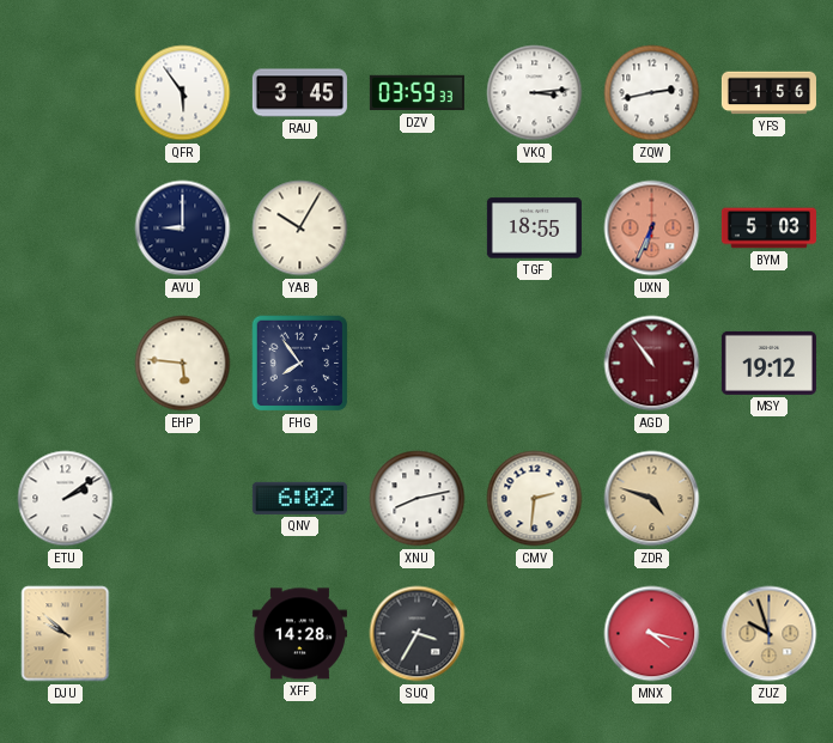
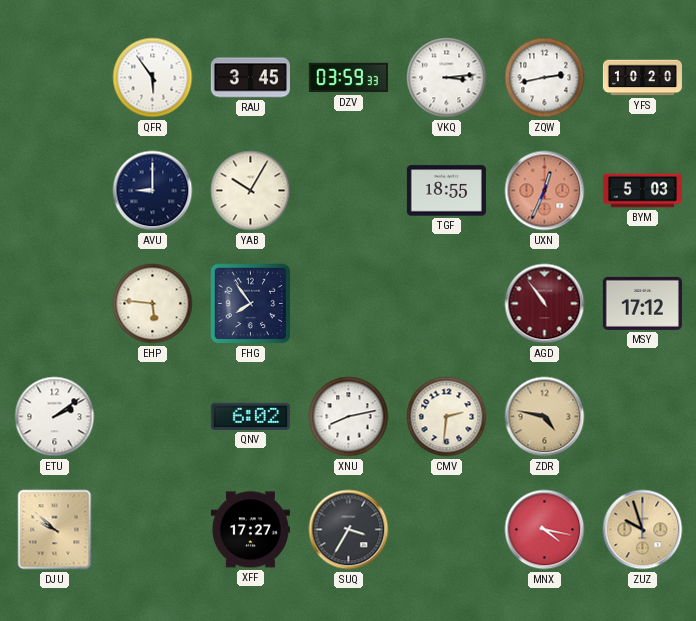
YFS: 1:56 -> 10:20 (642, 78)
UXN: 6:34 -> 12:34 (545, 191)
MSY: 19:12 -> 17:12 (642, 303)
ZDR: 4:48 -> 4:47 (545, 417)
XFF: 14:28 -> 17:27 (250, 530)
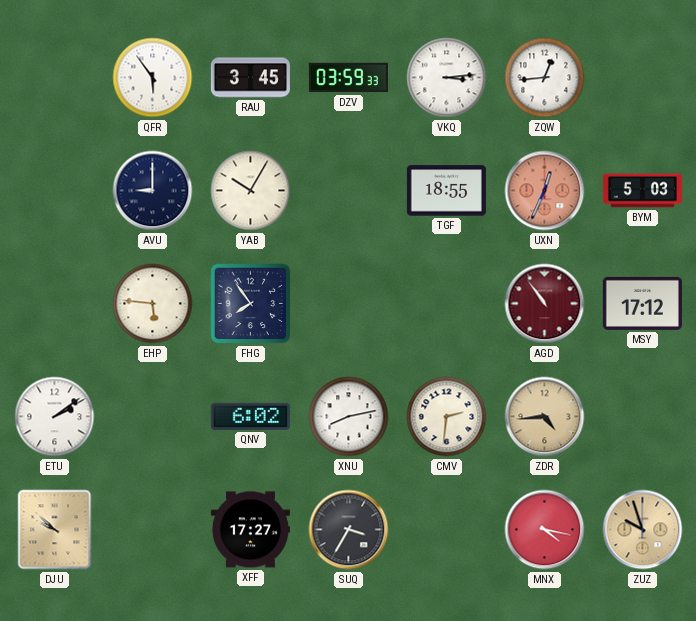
ZQW: 2:43 -> 12:44 (545, 78)
YFS: 10:20 -> none (642, 78)
ZDR: 4:47 -> 4:44 (545, 417)
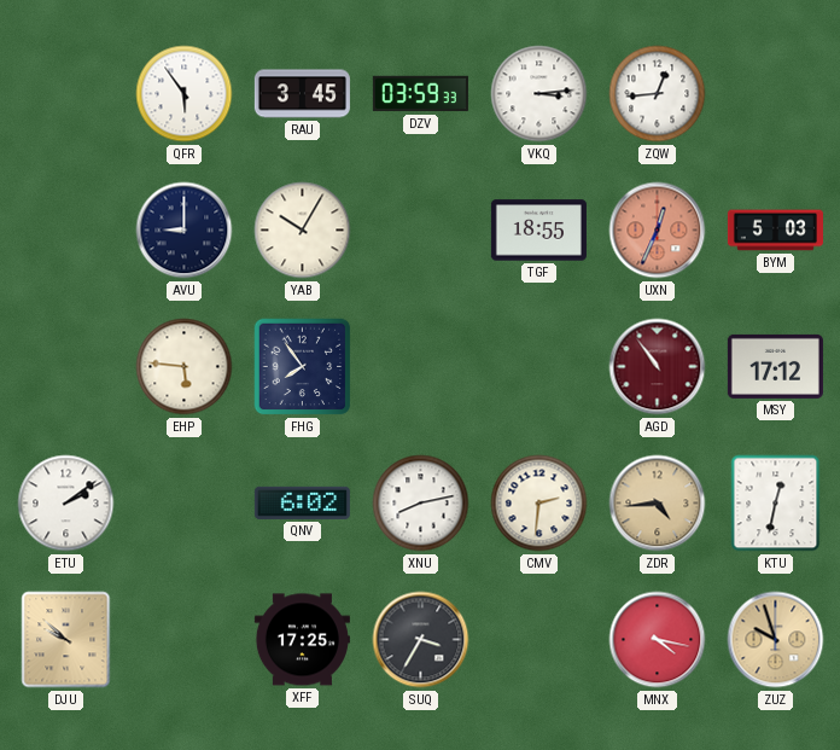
KTU: none -> 12:32 (776, 504)
XFF: 17:27 -> 17:25 (302, 640)
